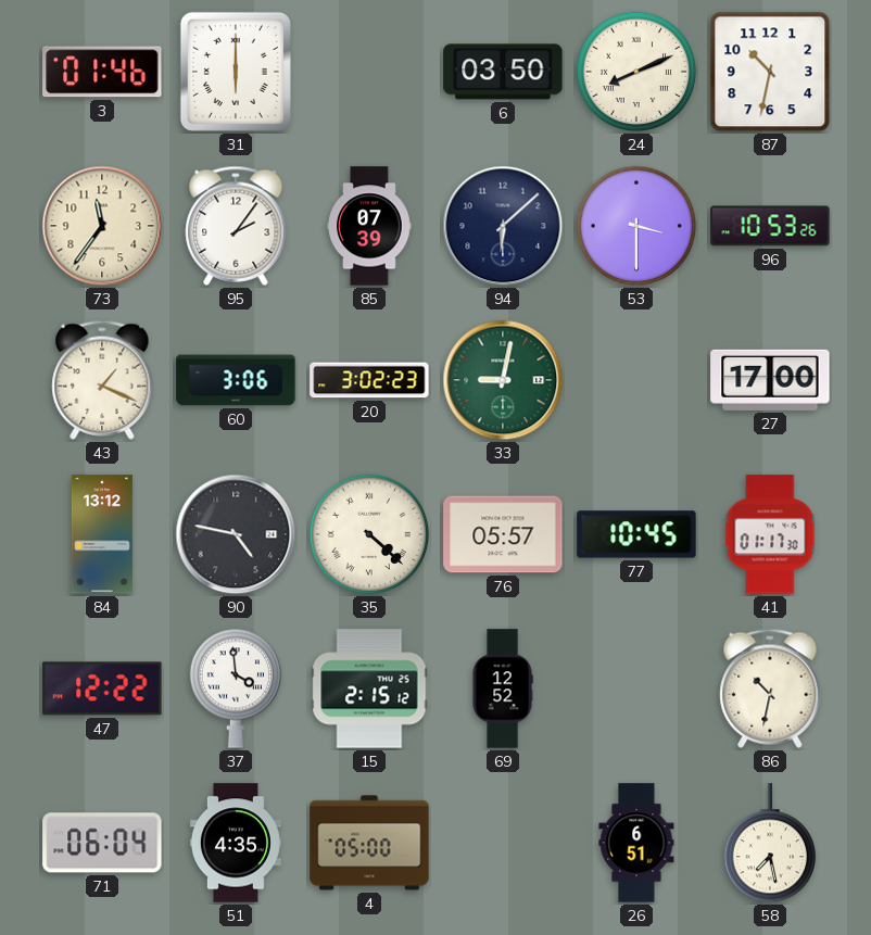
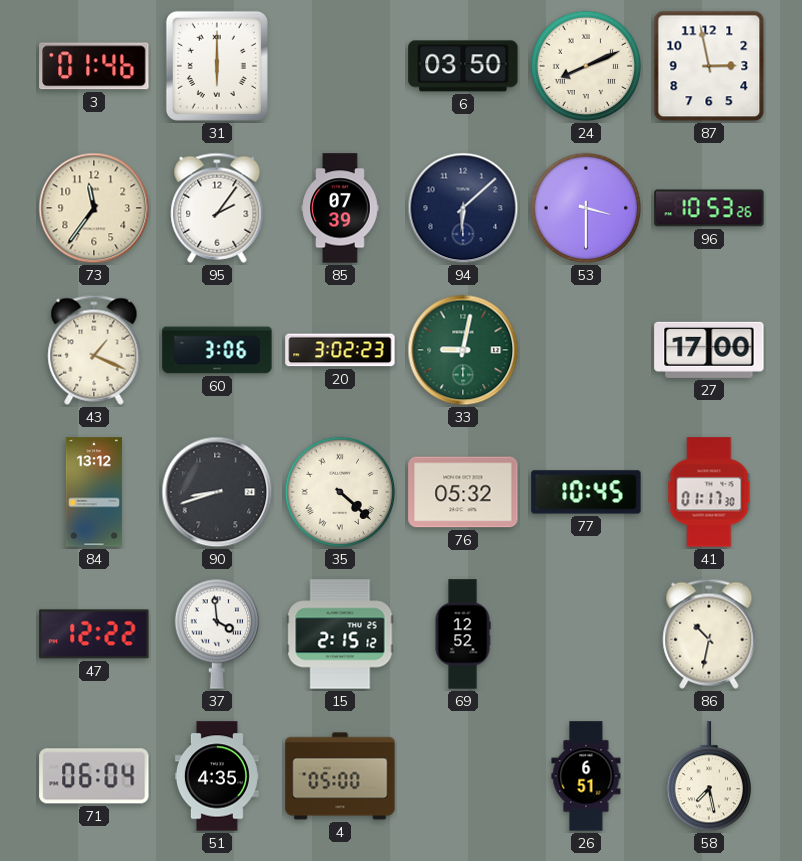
87: 10:32 -> 2:58 (709, 66)
90: 4:47 -> 8:42 (217, 492)
76: 05:57 -> 05:32 (463, 492)
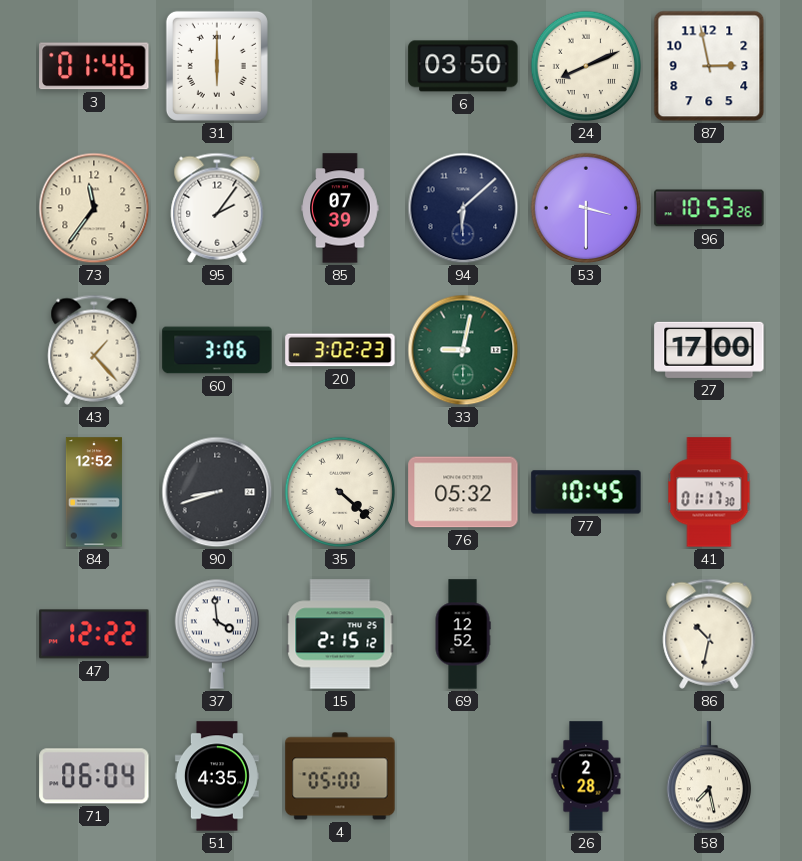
43: 1:19 -> 1:23 (94, 350)
84: 13:12 -> 12:52 (94, 492)
26: 6:51 -> 2:28 (586, 776)
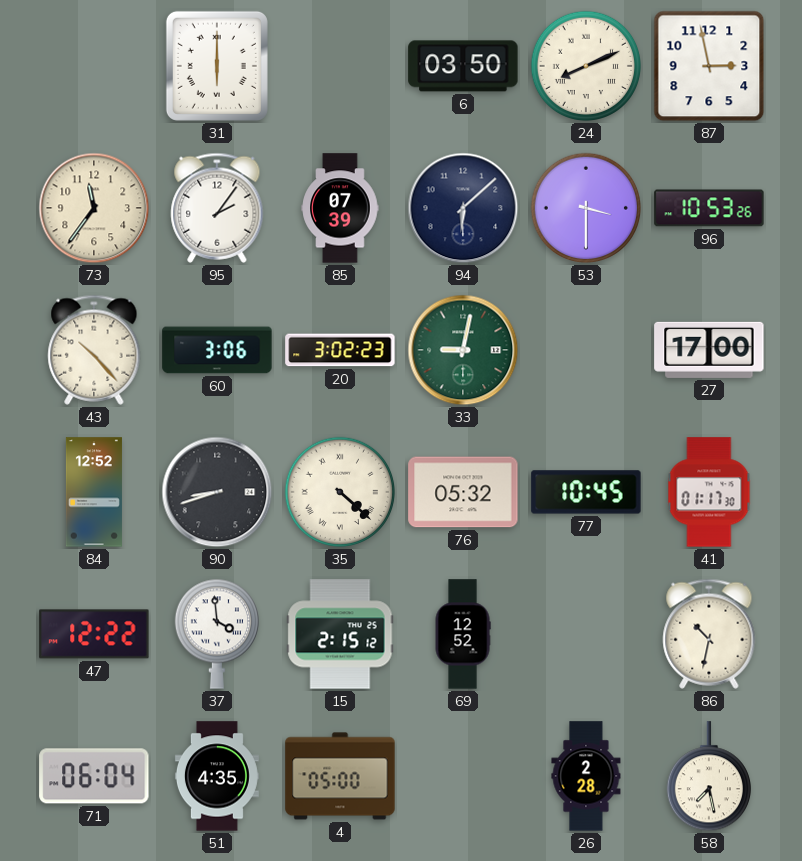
3: 01:46 -> none (94, 66)
43: 1:23 -> 10:23 (94, 350)
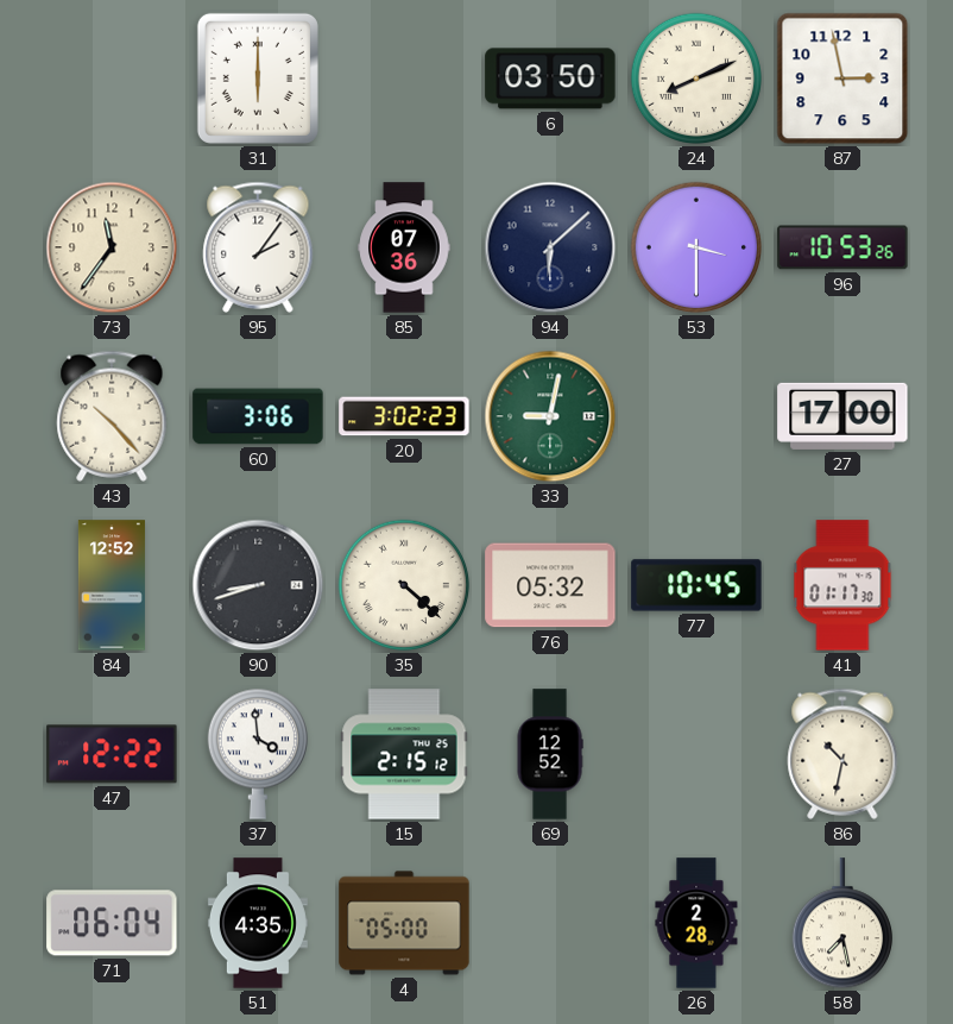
85: 07:39 -> 07:36 (404, 247)
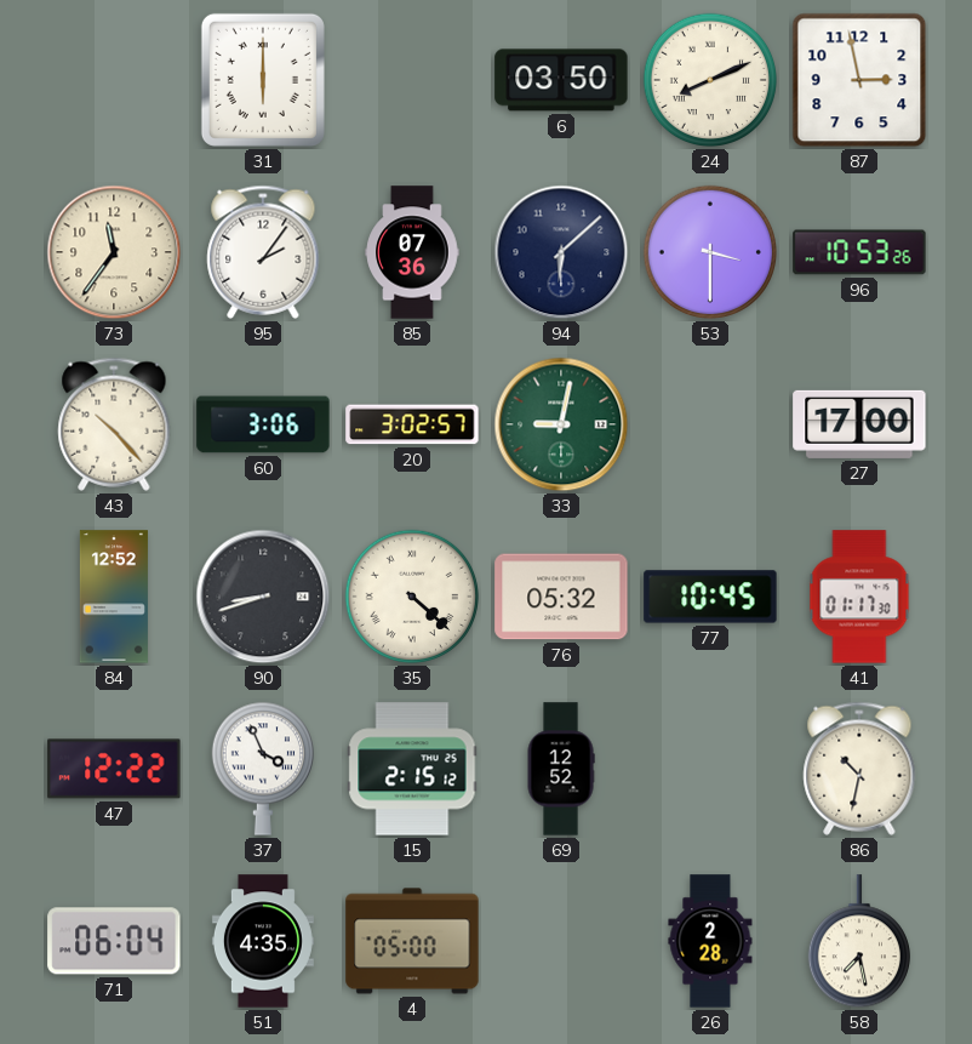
20: 3:02:23 -> 3:02:57 (412, 424)
37: 3:59 -> 3:56 (262, 769)
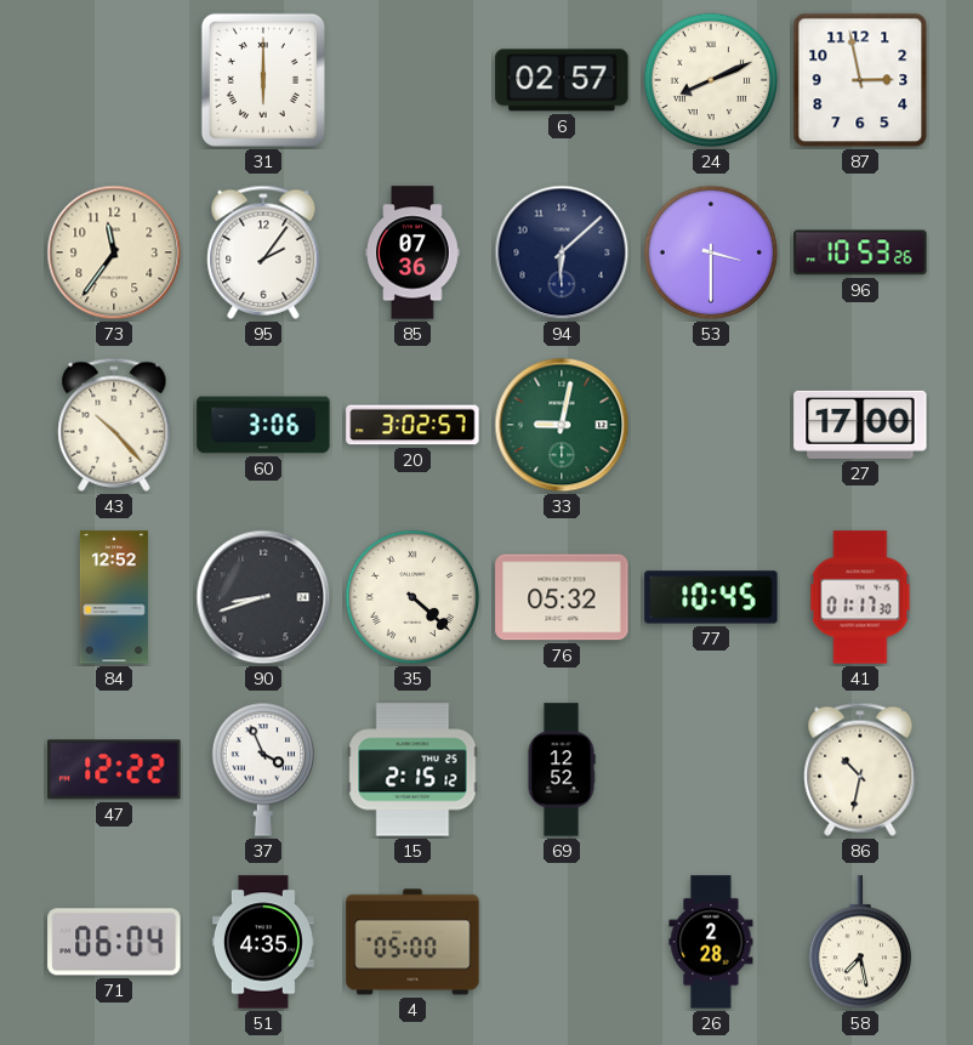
6: 03:50 -> 02:57 (562, 80)
